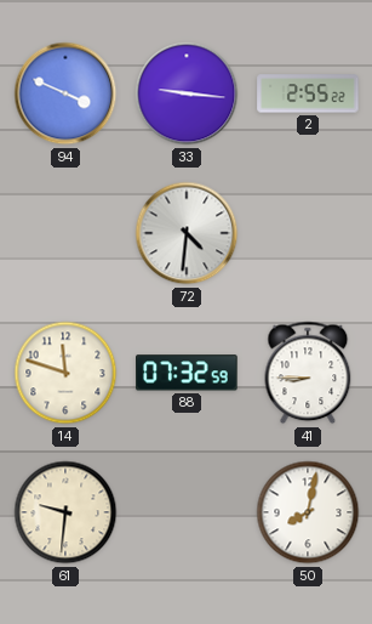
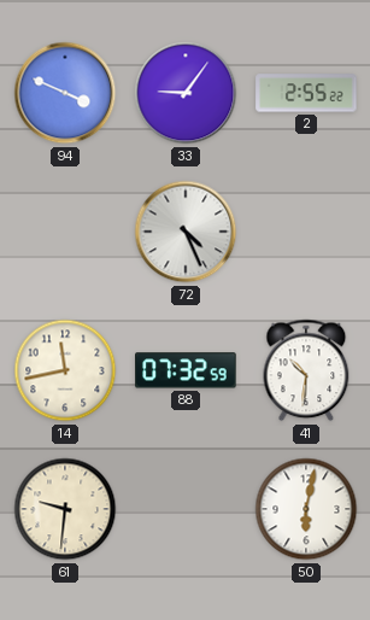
33: 9:16 -> 9:06 (186, 93)
72: 4:31 -> 4:26 (186, 232)
14: 11:48 -> 11:43 (65, 370)
41: 8:45 -> 10:31 (306, 370)
50: 8:02 -> 6:02 (306, 509)
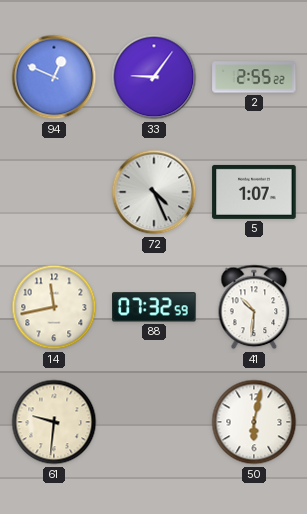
94: 3:49 -> 12:49 (54, 77)
5: none -> 1:07 (254, 192)
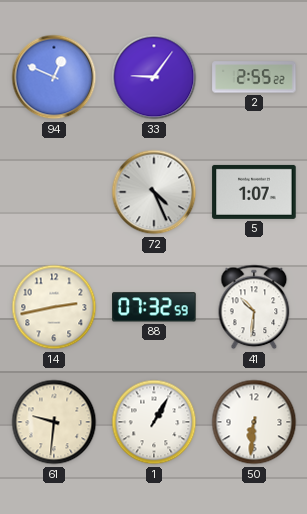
14: 11:43 -> 2:43 (54, 307)
1: none -> 1:05 (154, 422)
50: 6:02 -> 6:31 (254, 422)
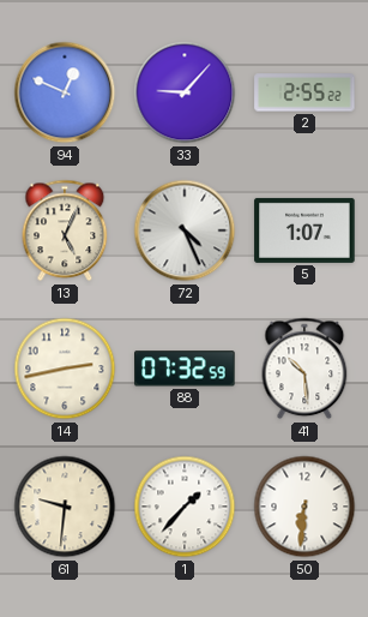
33: 9:06 -> 9:07 (185, 92)
13: none -> 5:04 (65, 230)
41: 10:31 -> 10:29 (304, 369)
1: 1:05 -> 1:37 (185, 507)
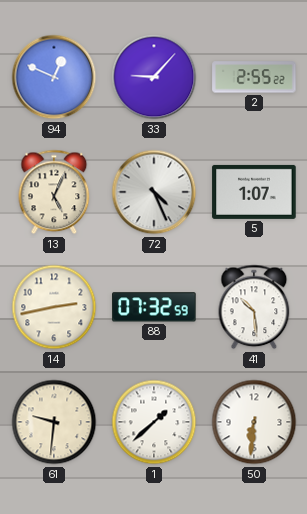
1: 1:37 -> 1:38 (154, 422)
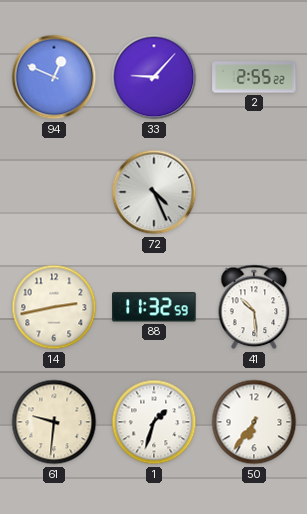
13: 5:04 -> none (54, 192)
5: 1:07 -> none (254, 192)
88: 07:32 -> 11:32 (154, 307)
1: 1:38 -> 1:33 (154, 422)
50: 6:31 -> 6:36 (254, 422)
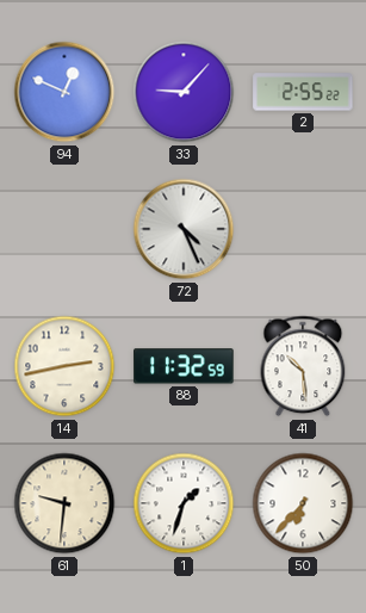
50: 6:36 -> 6:37 (303, 503)
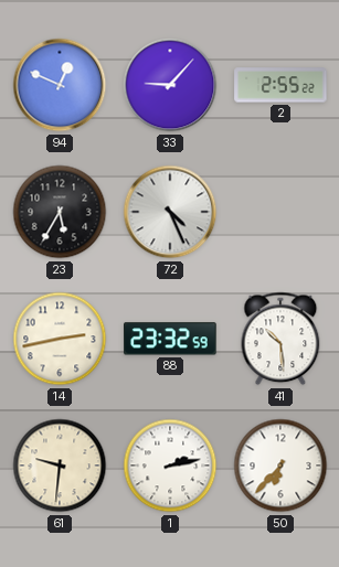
23: none -> 5:35 (60, 212)
88: 11:32 -> 23:32 (170, 339)
1: 1:33 -> 2:13 (170, 466)
